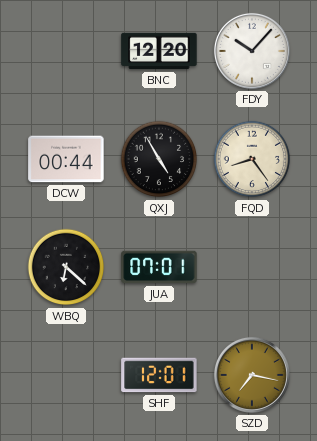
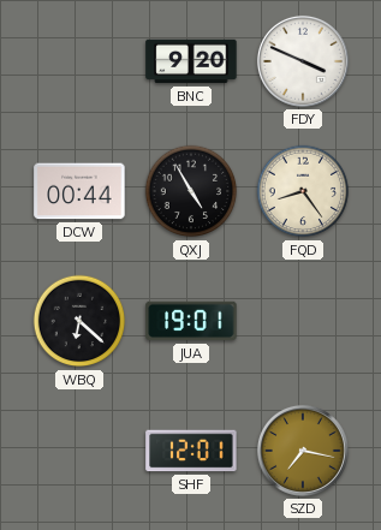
BNC: 12:20 -> 9:20 (191, 61)
FDY: 10:07 -> 3:49 (303, 61)
JUA: 07:01 -> 19:01 (191, 321)
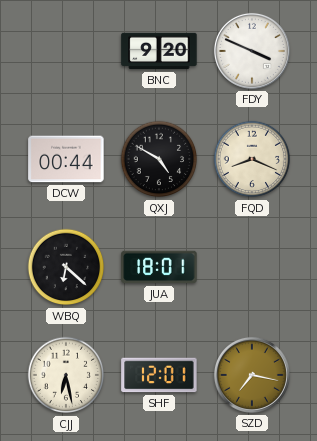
QXJ: 4:55 -> 4:50 (159, 159)
FQD: 8:24 -> 8:19 (252, 159)
JUA: 19:01 -> 18:01 (159, 267)
CJJ: none -> 6:28 (66, 375)
